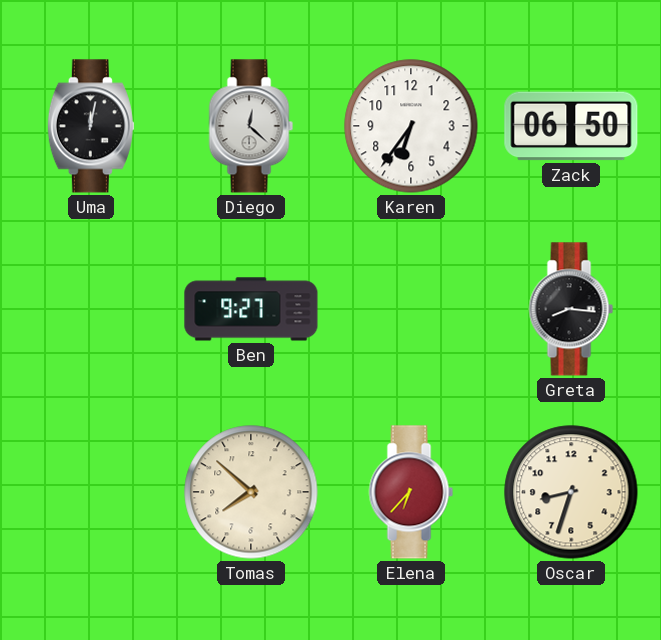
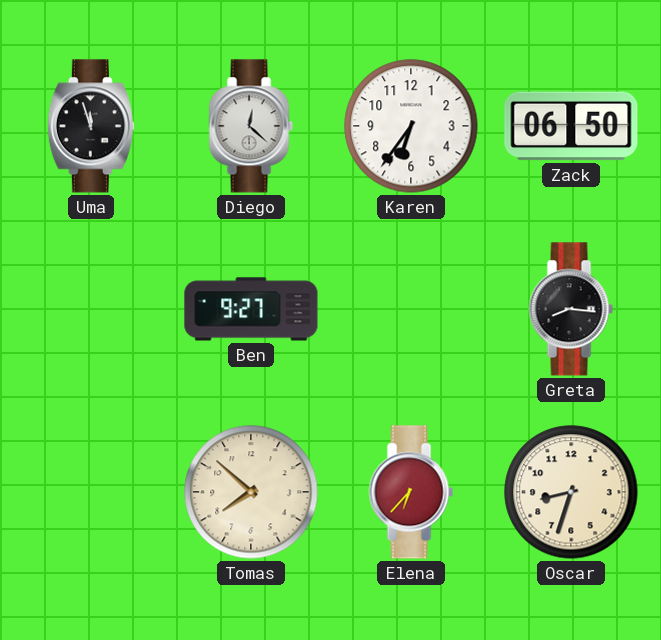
Uma: 12:02 -> 11:57 (91, 126)
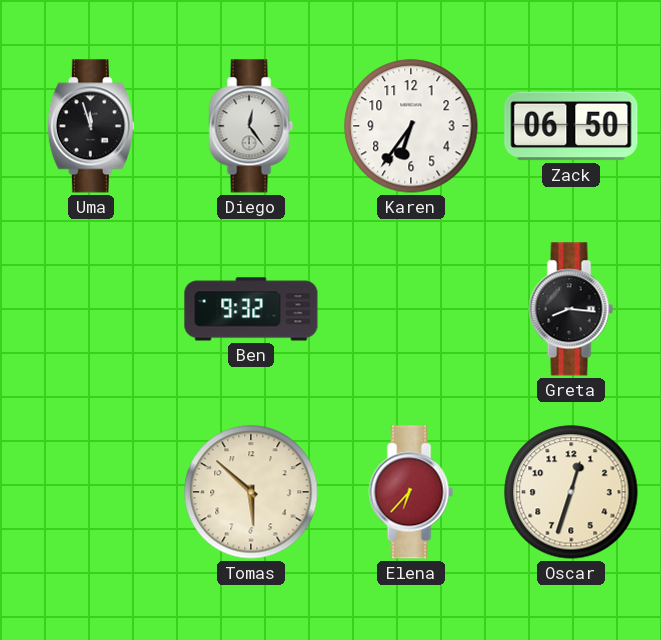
Diego: 12:22 -> 12:24 (251, 126)
Ben: 9:27 -> 9:32 (251, 309)
Tomas: 7:52 -> 5:52 (251, 492)
Oscar: 8:33 -> 12:33 (571, 492)
